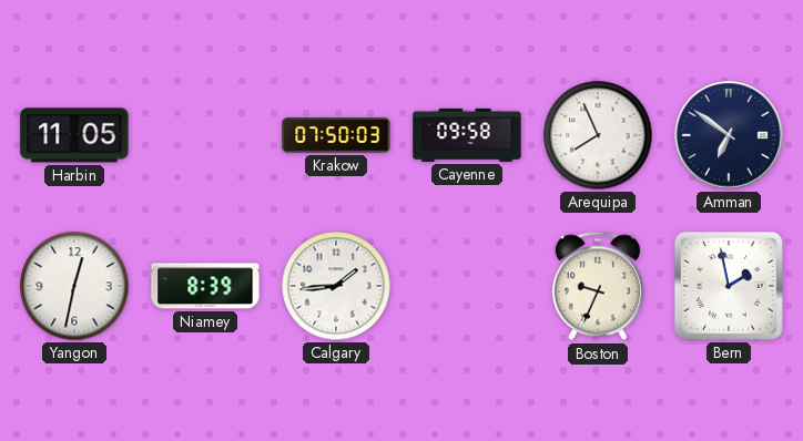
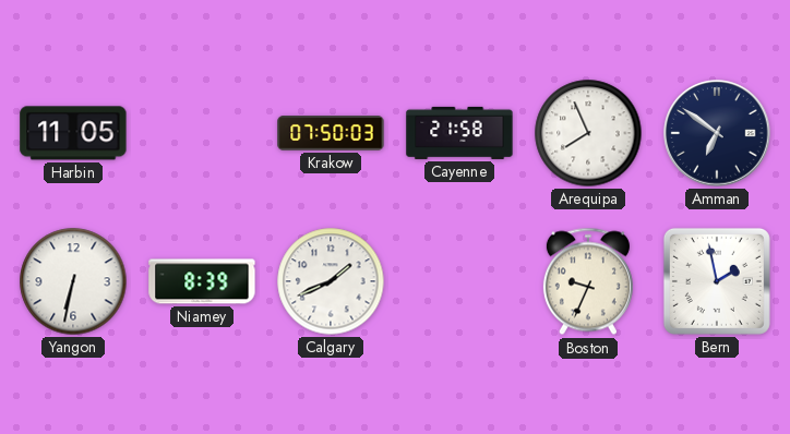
Cayenne: 09:58 -> 21:58 (459, 133)
Yangon: 12:32 -> 6:32 (73, 281)
Calgary: 1:44 -> 1:41 (331, 281)
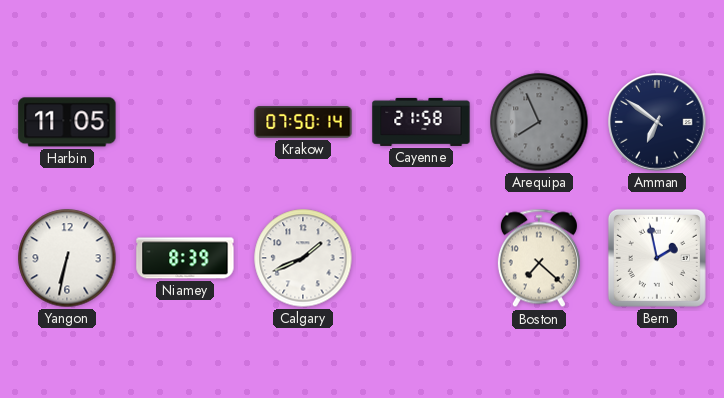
Krakow: 07:50:03 -> 07:50:14 (303, 122)
Arequipa dial: white -> grey (539, 122)
Boston: 9:34 -> 7:22 (539, 258)
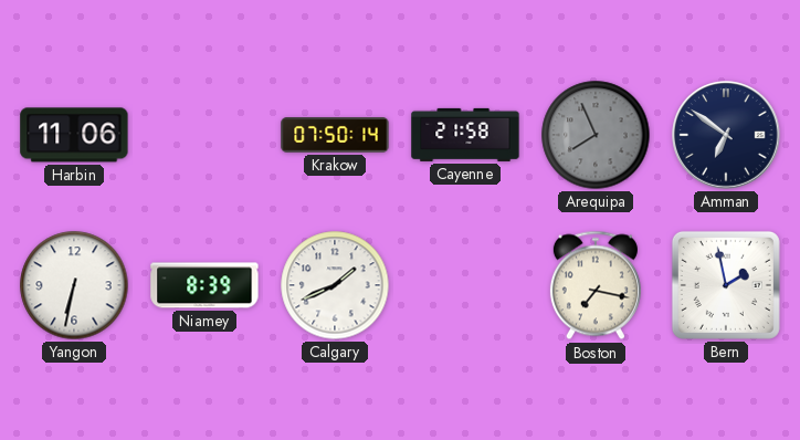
Harbin: 11:05 -> 11:06 (74, 135)
Boston: 7:22 -> 7:17 (596, 285)
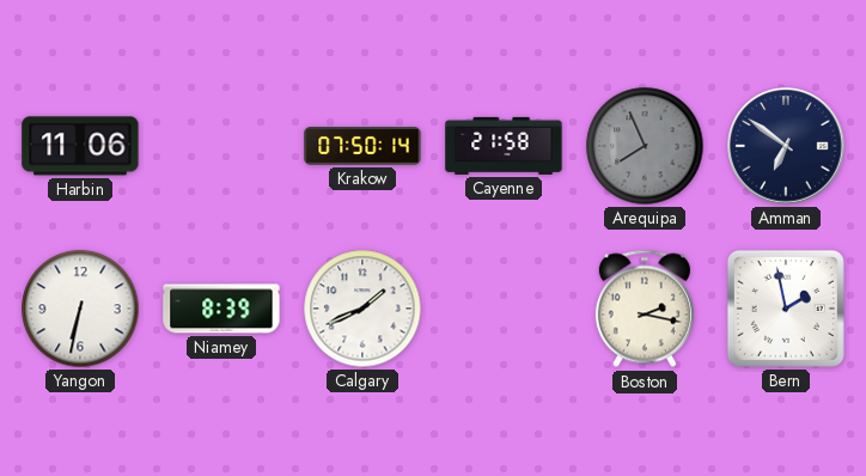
Boston: 7:17 -> 2:17 (645, 309)
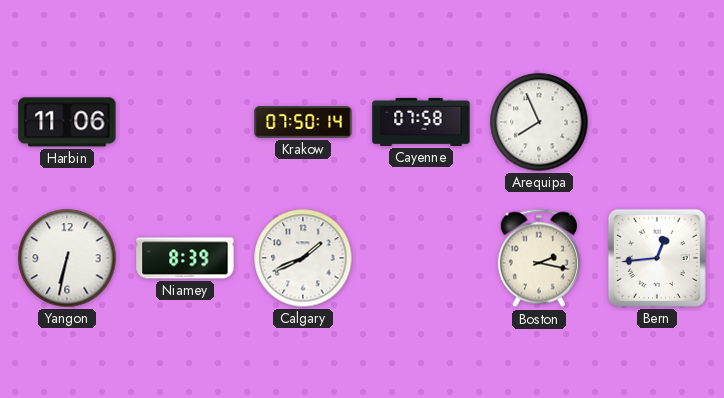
Cayenne: 21:58 -> 07:58 (421, 122)
Arequipa dial: grey -> white (539, 122)
Amman: 6:51 -> none (786, 146)
Bern: 1:58 -> 12:44 (657, 258)
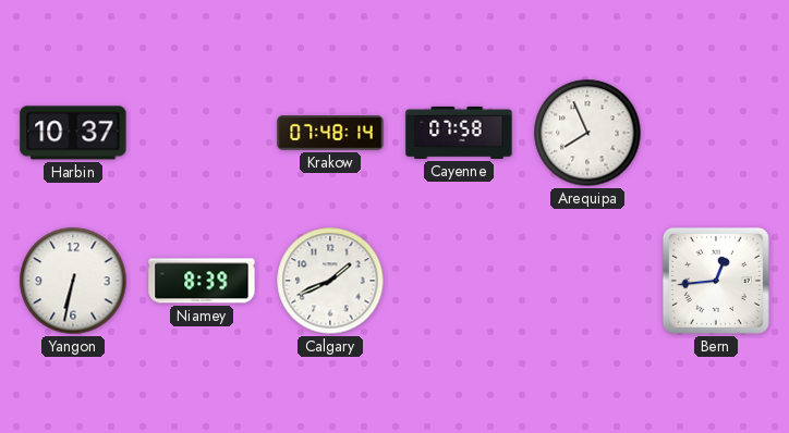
Harbin: 11:06 -> 10:37 (73, 133)
Krakow: 07:50 -> 07:48 (330, 133)
Boston: 2:17 -> none (539, 258)
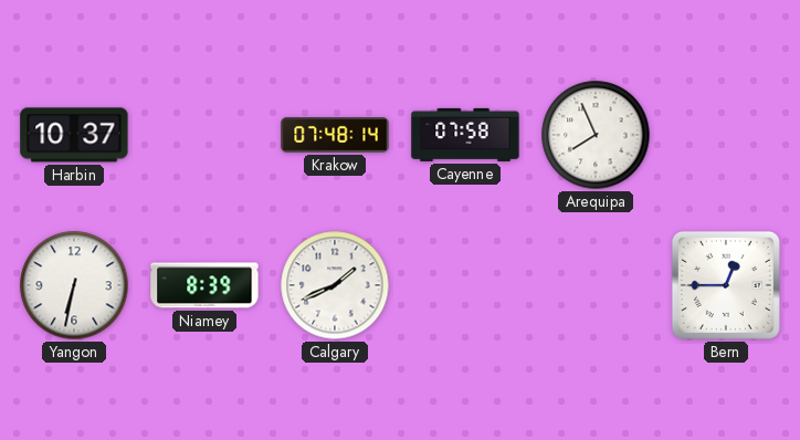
Bern: 12:44 -> 12:45 (726, 285)
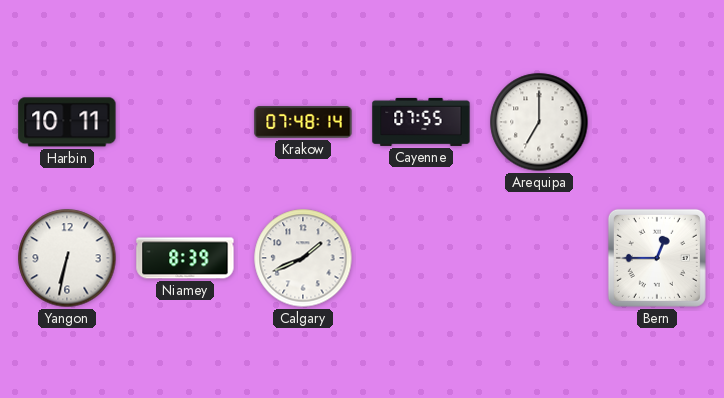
Harbin: 10:37 -> 10:11 (67, 122)
Cayenne: 07:58 -> 07:55 (421, 122)
Arequipa: 7:56 -> 7:00 (539, 122)
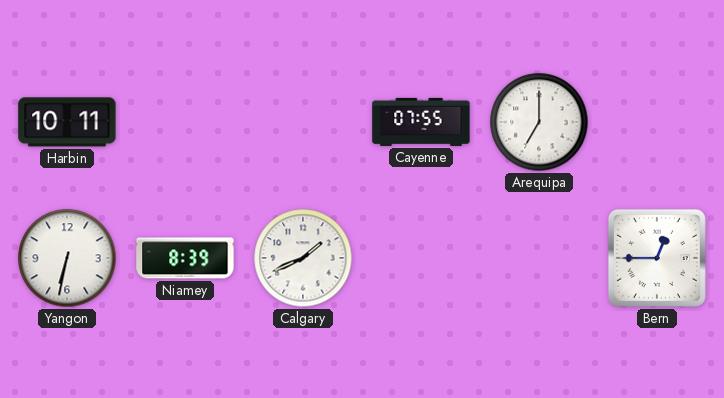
Krakow: 07:48 -> none (303, 122)
